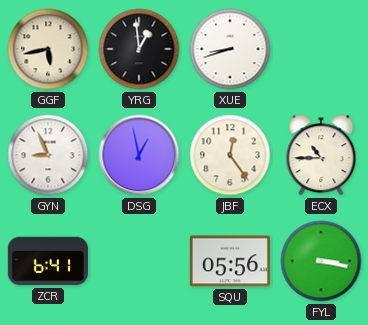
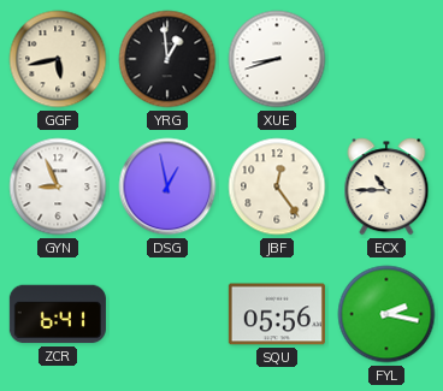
FYL: 3:17 -> 2:17 (386, 314)
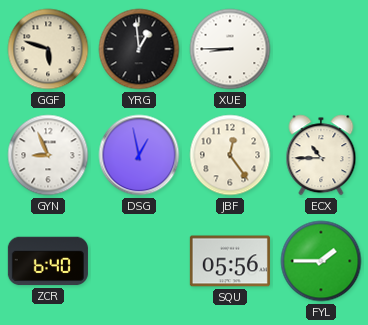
GGF: 5:43 -> 5:48 (48, 49)
XUE: 8:42 -> 8:45 (230, 49)
ZCR: 6:41 -> 6:40 (48, 261)
FYL: 2:17 -> 1:45 (321, 261)
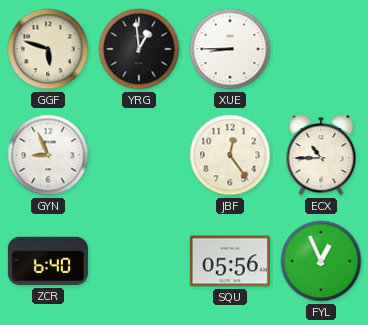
DSG: 12:58 -> none (139, 155)
FYL: 1:45 -> 12:56 (321, 261)
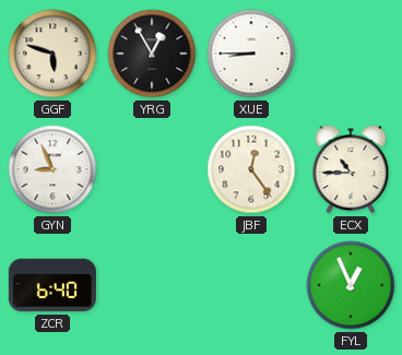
YRG: 12:59 -> 12:55 (152, 54)
SQU: 05:56 -> none (230, 261)
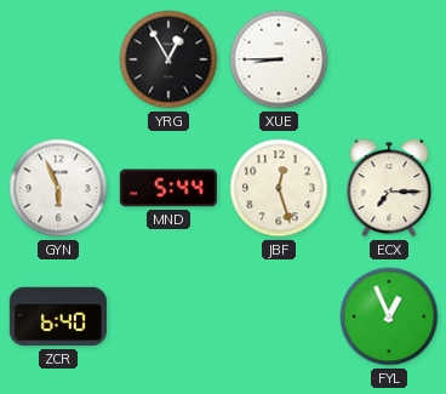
GGF: 5:48 -> none (52, 54)
GYN: 8:56 -> 5:56 (58, 188)
MND: none -> 5:44 (168, 188)
JBF: 12:24 -> 12:27 (279, 188)
ECX: 10:45 -> 7:15 (389, 188)
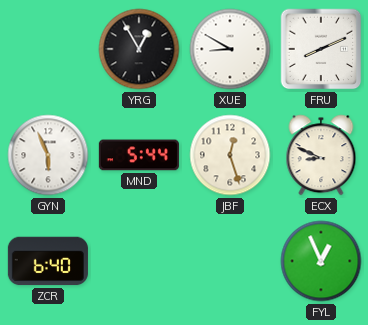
XUE: 8:45 -> 8:50 (230, 49)
FRU: none -> 8:11 (321, 49)
ECX: 7:15 -> 8:49 (321, 155)
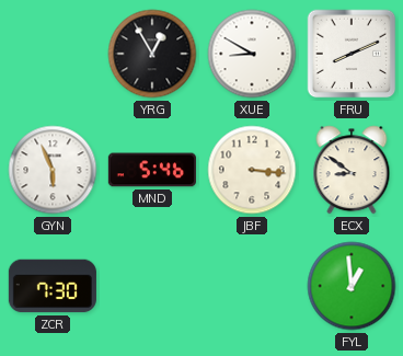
MND: 5:44 -> 5:46 (152, 170)
JBF: 12:27 -> 3:16 (252, 170)
ECX: 8:49 -> 8:51 (352, 170)
ZCR: 6:40 -> 7:30 (53, 286)
FYL: 12:56 -> 12:59 (352, 286)
